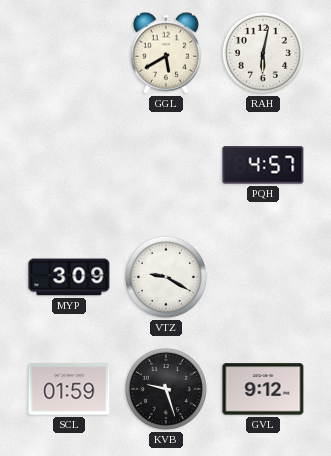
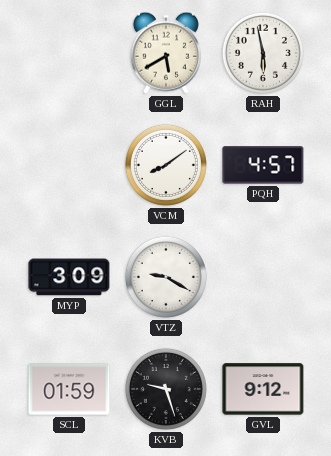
RAH: 6:02 -> 5:58 (263, 53)
VCM: none -> 8:09 (166, 165)
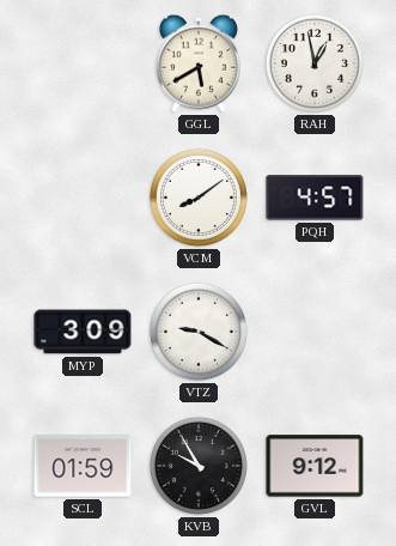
RAH: 5:58 -> 12:58 (315, 63)
KVB: 9:27 -> 9:55 (199, 466)
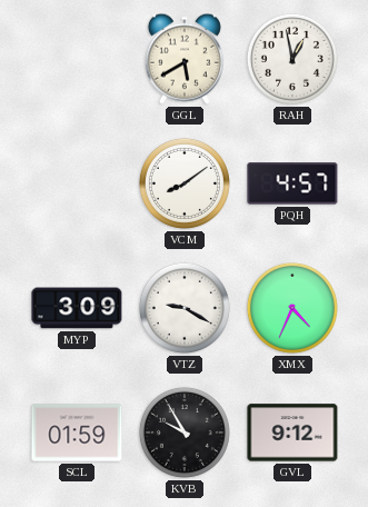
XMX: none -> 4:34 (292, 308)
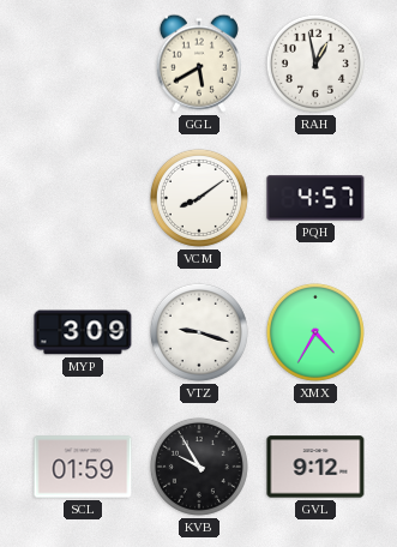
VTZ: 9:20 -> 9:18 (199, 332)
XMX: 4:34 -> 4:35 (315, 332)
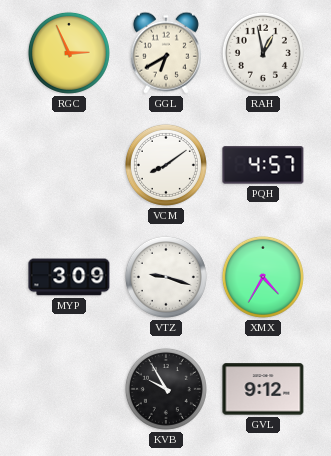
RGC: none -> 2:56 (69, 53)
GGL: 5:40 -> 6:40 (166, 53)
SCL: 01:59 -> none (83, 467)
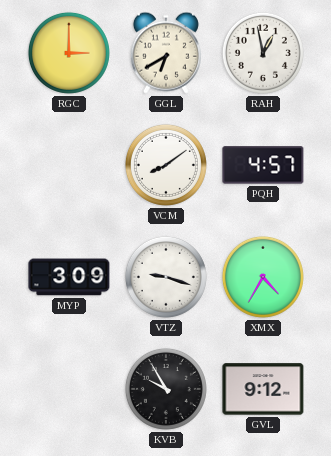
RGC: 2:56 -> 3:00 (69, 53)
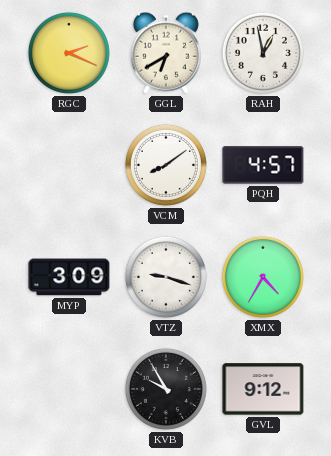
RGC: 3:00 -> 2:19 (69, 53)
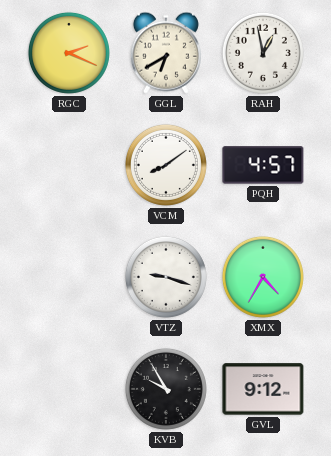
MYP: 3:09 -> none (69, 277)
